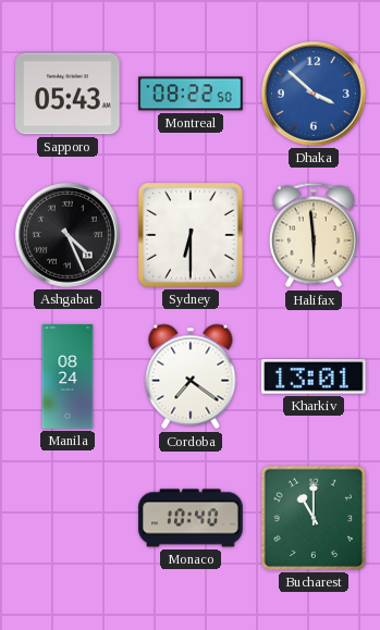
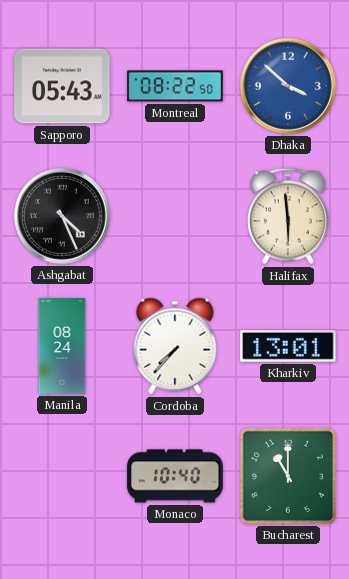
Sydney: 6:30 -> none (191, 235)
Cordoba: 7:21 -> 7:37 (175, 346)
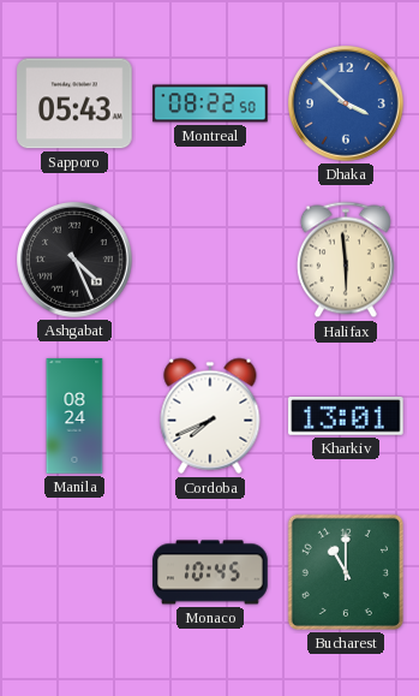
Cordoba: 7:37 -> 7:41 (210, 416)
Monaco: 10:40 -> 10:45 (210, 572)
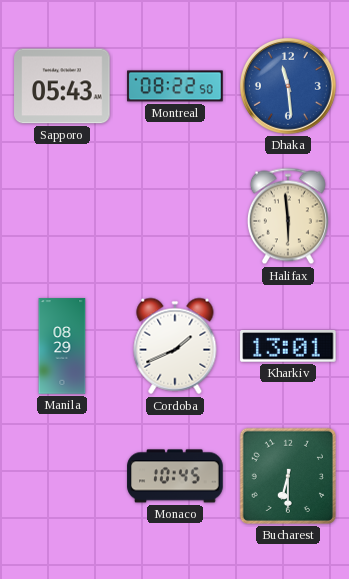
Dhaka: 3:52 -> 11:29 (289, 87)
Ashgabat: 4:26 -> none (76, 261)
Manila: 08:24 -> 08:29 (62, 346)
Cordoba: 7:41 -> 1:41 (175, 346)
Bucharest: 11:00 -> 6:30 (288, 476)
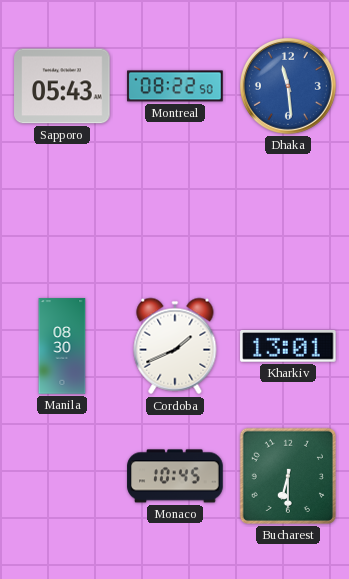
Halifax: 5:59 -> none (288, 216)
Manila: 08:29 -> 08:30 (62, 346)
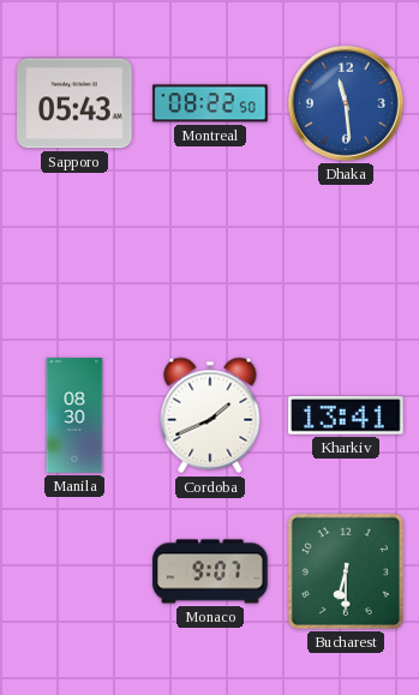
Kharkiv: 13:01 -> 13:41 (346, 417)
Monaco: 10:45 -> 9:07 (210, 571)
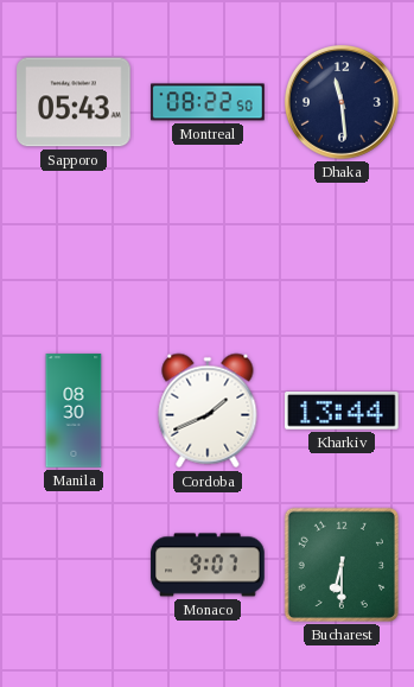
Dhaka dial: blue -> navy (343, 103)
Kharkiv: 13:41 -> 13:44 (342, 412)
